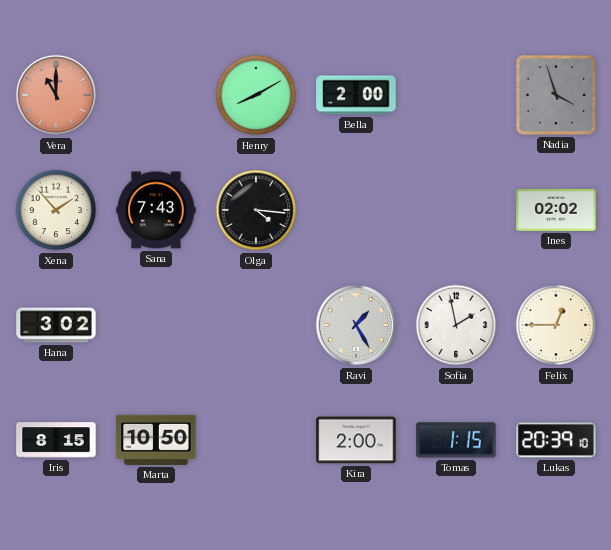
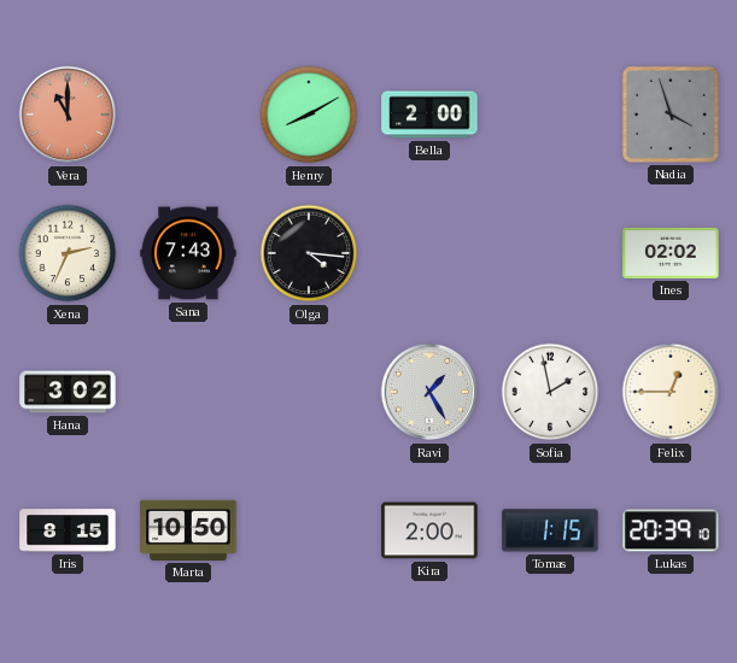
Xena: 1:53 -> 2:34 (68, 253)
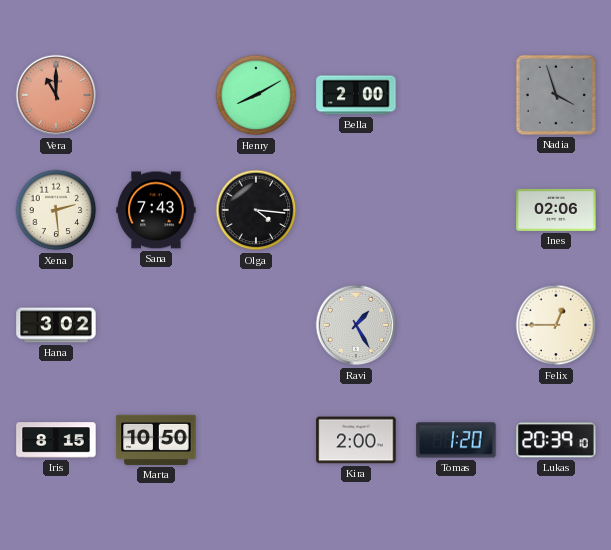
Xena: 2:34 -> 2:29 (56, 210)
Ines: 02:02 -> 02:06 (556, 210)
Sofia: 1:58 -> none (550, 392)
Tomas: 1:15 -> 1:20 (456, 440)
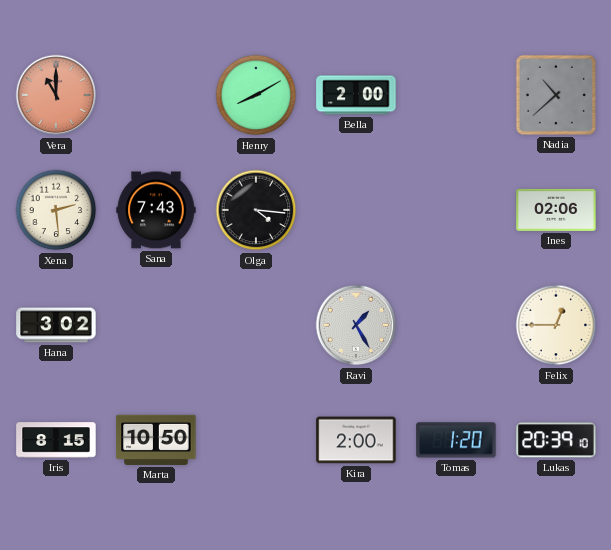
Nadia: 3:57 -> 10:38 (556, 95)
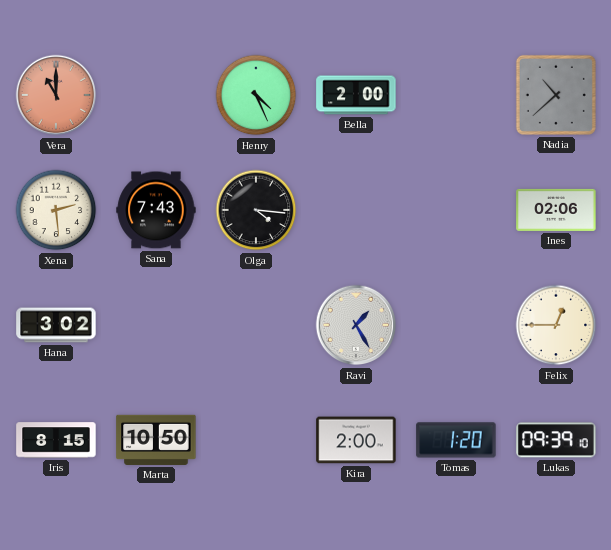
Henry: 8:10 -> 4:26 (256, 95)
Lukas: 20:39 -> 09:39 (556, 440)
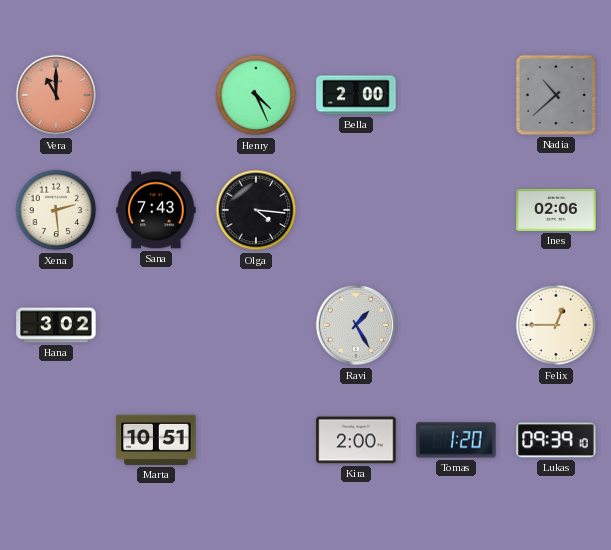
Iris: 8:15 -> none (56, 440)
Marta: 10:50 -> 10:51 (156, 440)
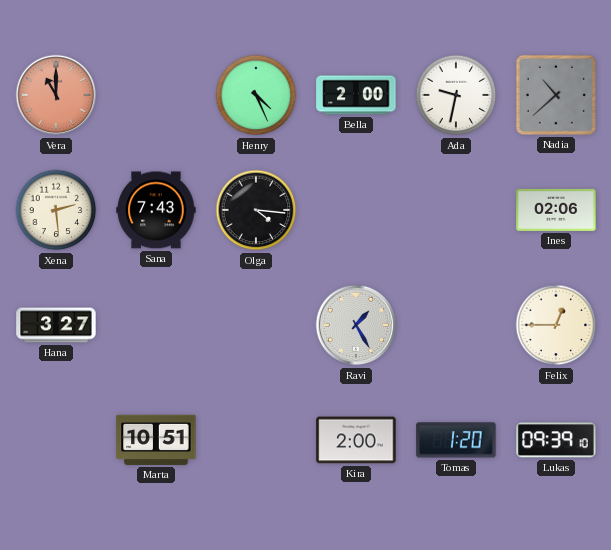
Ada: none -> 9:32 (456, 95)
Hana: 3:02 -> 3:27 (56, 325)
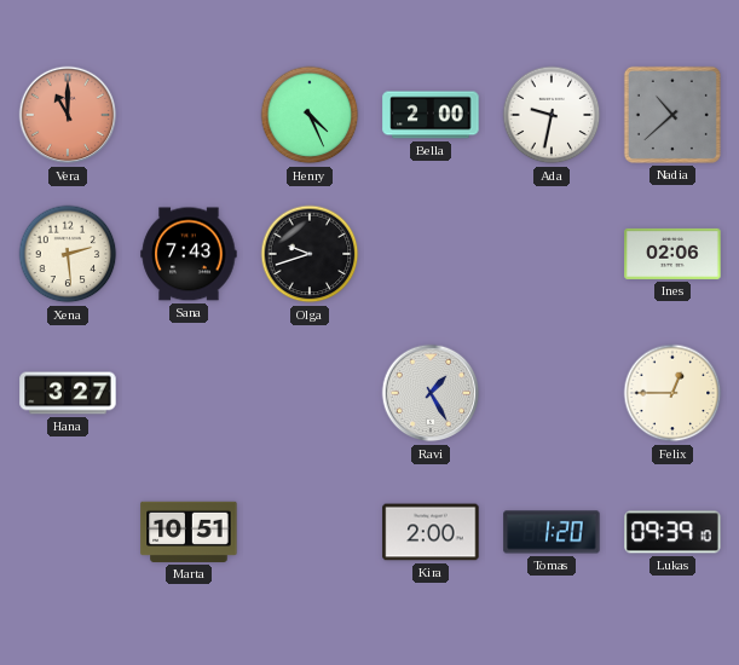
Olga: 4:16 -> 9:42 (310, 254)
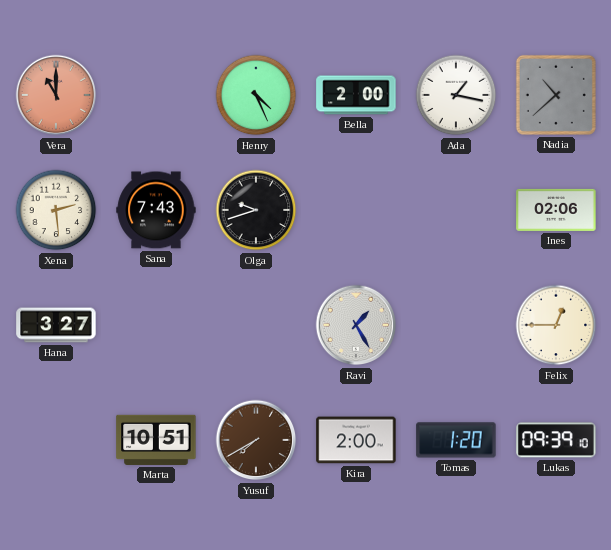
Ada: 9:32 -> 1:17 (456, 95)
Yusuf: none -> 7:40 (256, 440)
